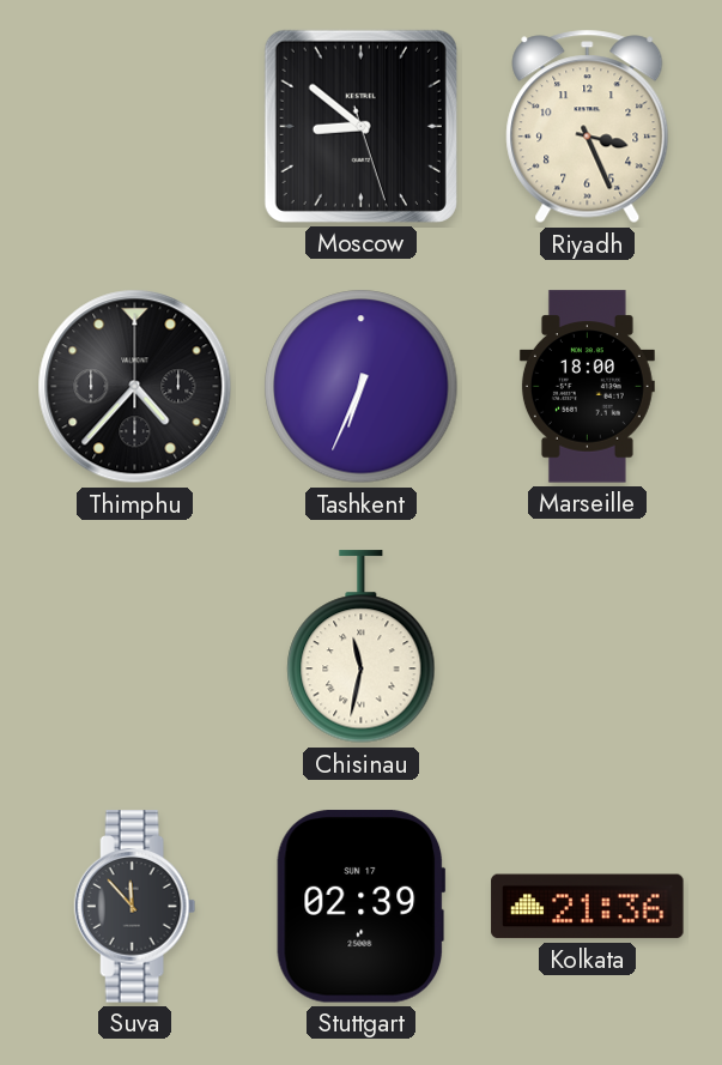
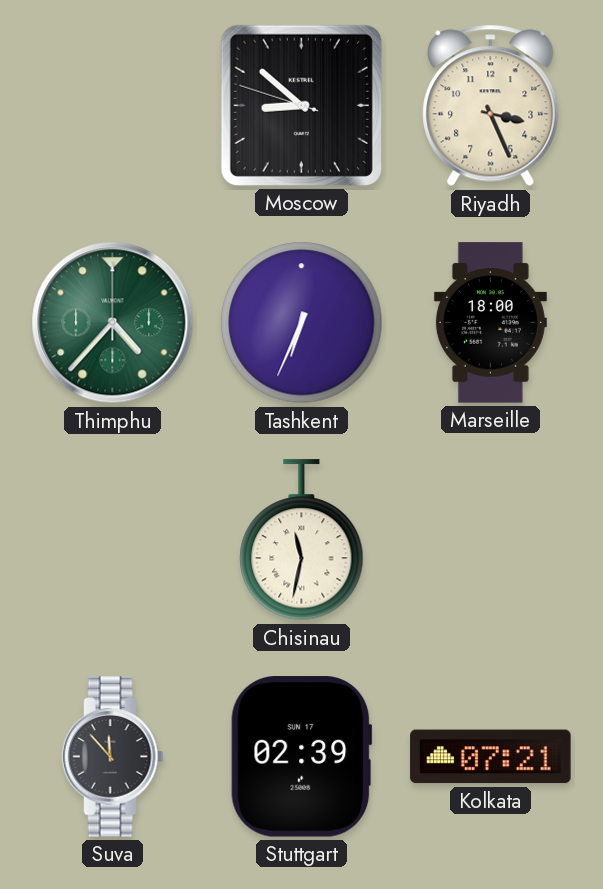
Moscow: 8:51:27 -> 8:51:48 (301, 105)
Thimphu dial: black -> green (113, 323)
Kolkata: 21:36 -> 07:21 (491, 757)
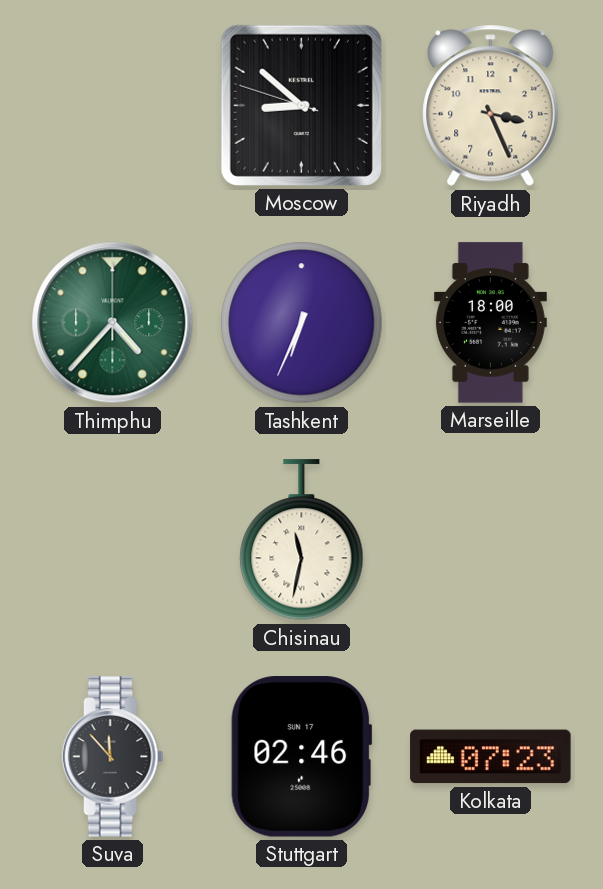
Stuttgart: 02:39 -> 02:46 (302, 757)
Kolkata: 07:21 -> 07:23 (491, 757)
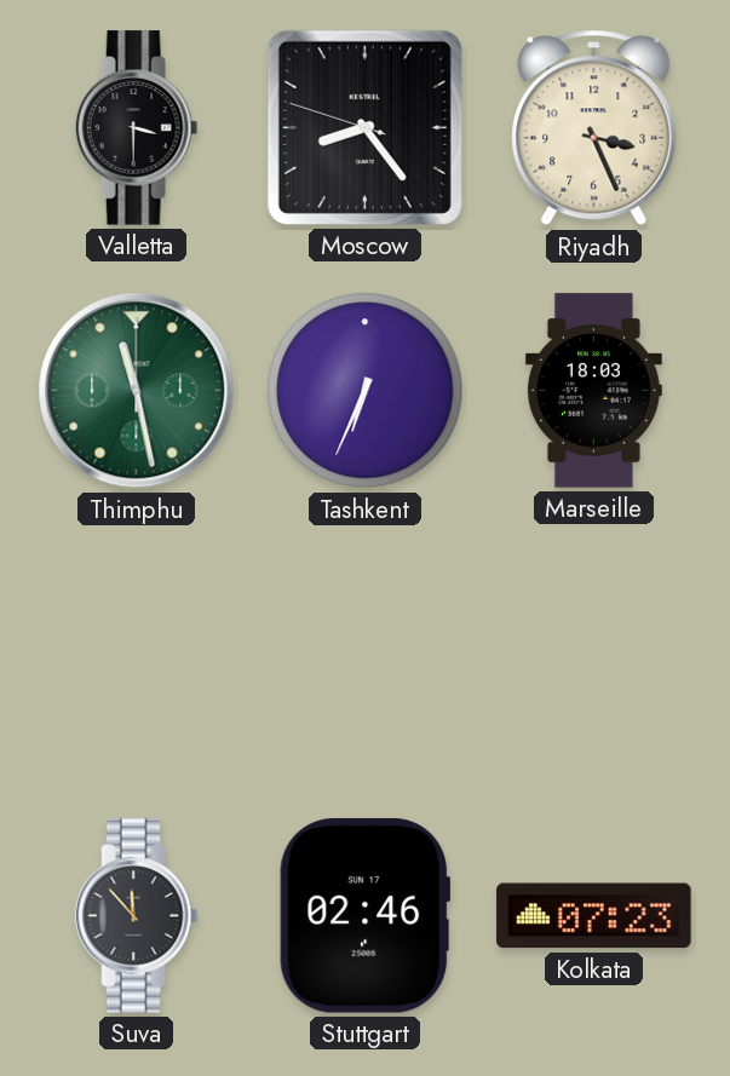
Valletta: none -> 3:30 (137, 128)
Moscow: 8:51 -> 8:23 (364, 127)
Thimphu: 4:37 -> 11:28 (137, 391)
Marseille: 18:00 -> 18:03 (593, 391)
Chisinau: 11:32 -> none (302, 540)
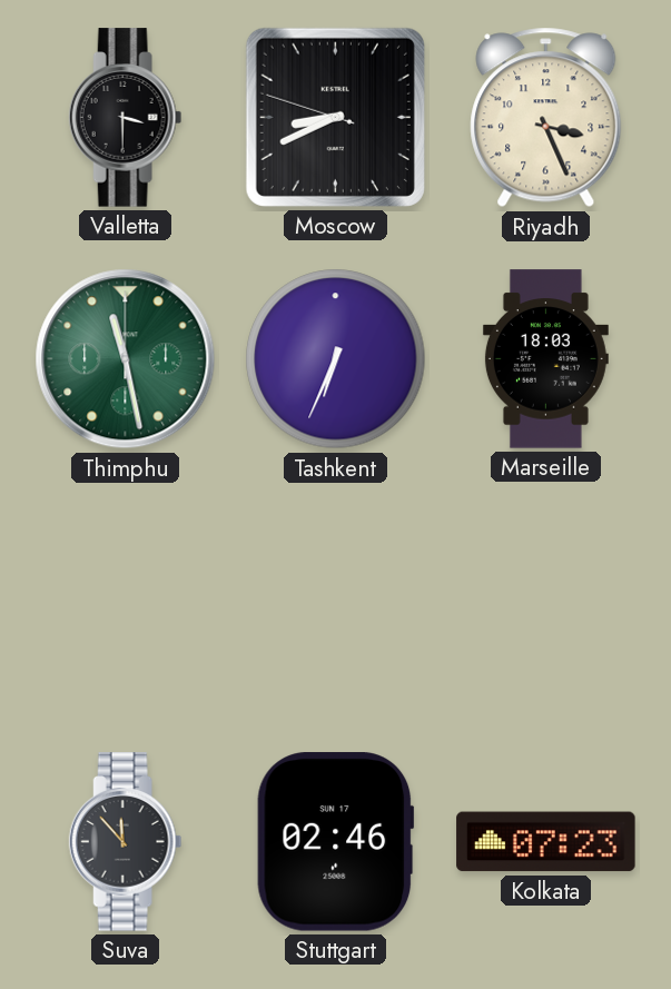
Moscow: 8:23 -> 8:40 (335, 117)
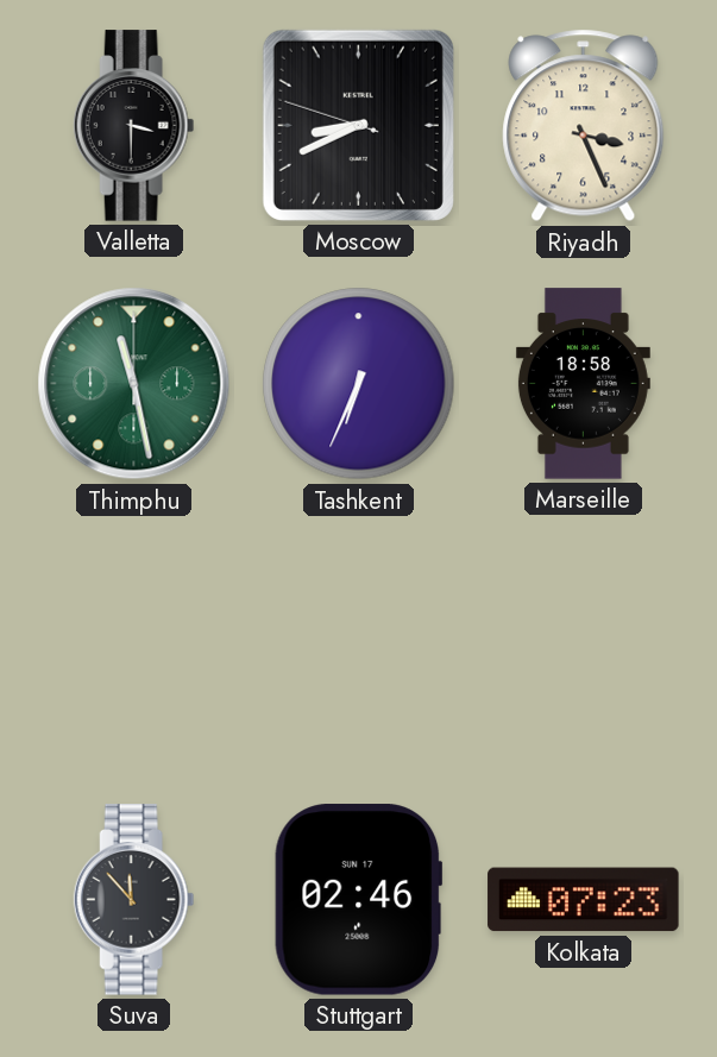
Marseille: 18:03 -> 18:58 (583, 384)
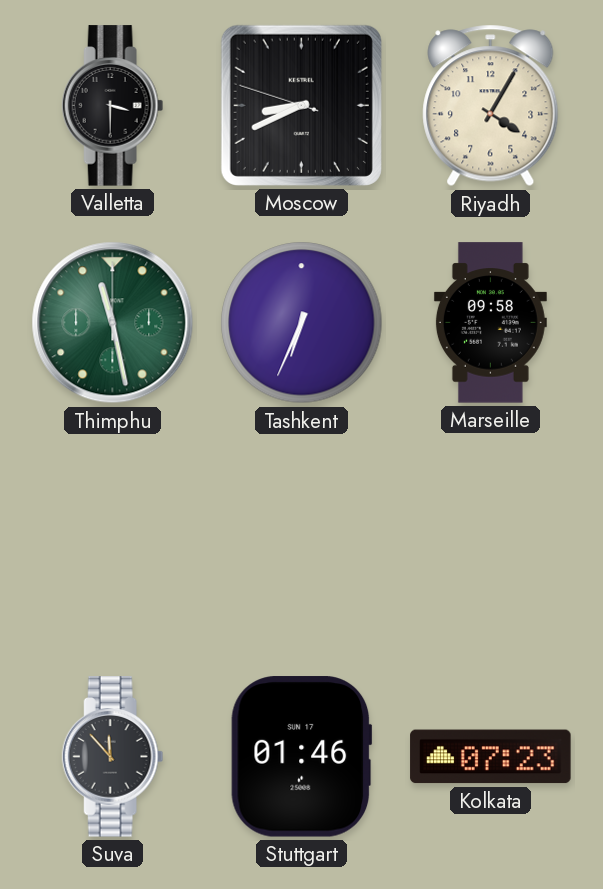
Riyadh: 3:26 -> 4:05 (491, 106)
Marseille: 18:58 -> 09:58 (490, 323)
Stuttgart: 02:46 -> 01:46 (302, 757)
